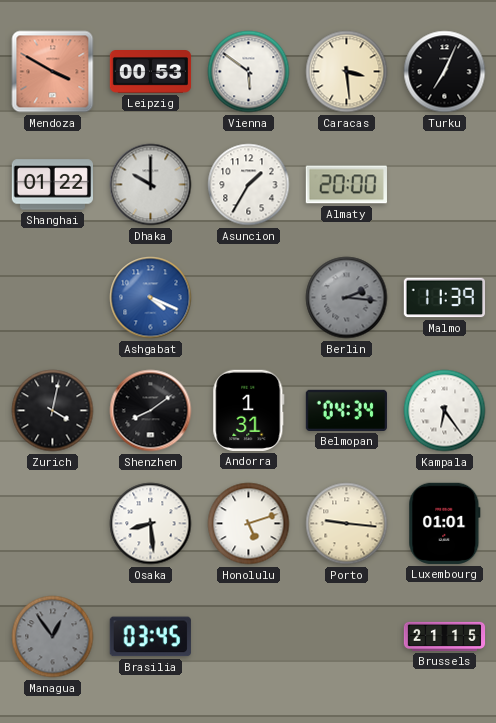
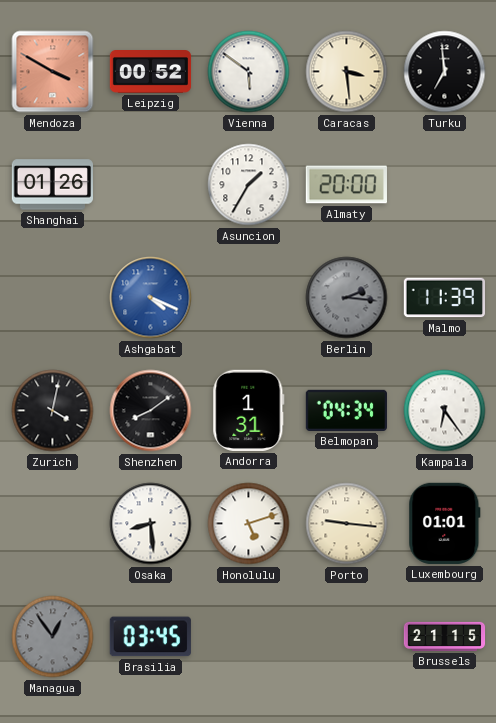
Leipzig: 00:53 -> 00:52 (151, 72)
Turku: 7:04 -> 6:59 (445, 72)
Shanghai: 01:22 -> 01:26 (52, 185)
Dhaka: 10:00 -> none (151, 185)
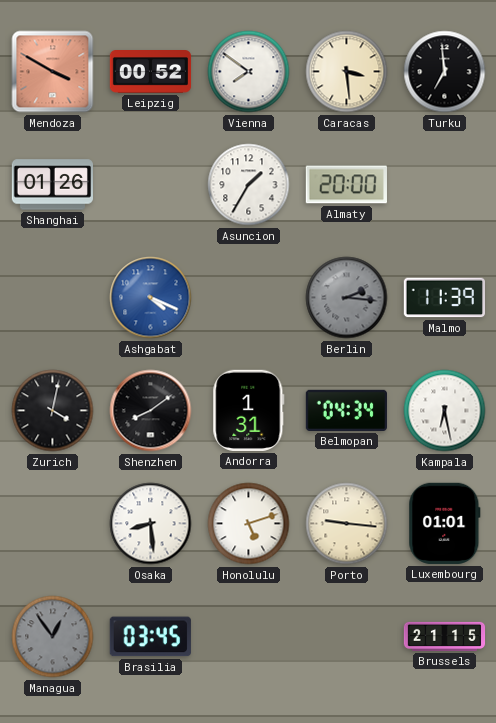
Vienna: 5:51 -> 7:51 (249, 72)
Kampala: 6:24 -> 6:28 (445, 411)
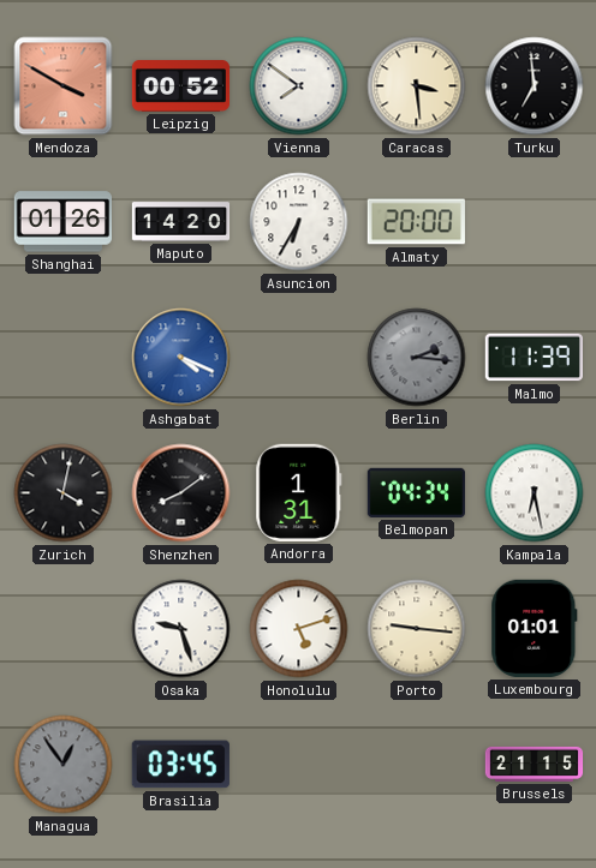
Maputo: none -> 14:20 (181, 222)
Asuncion: 1:35 -> 6:35 (299, 222)
Osaka: 8:29 -> 9:27 (181, 629)
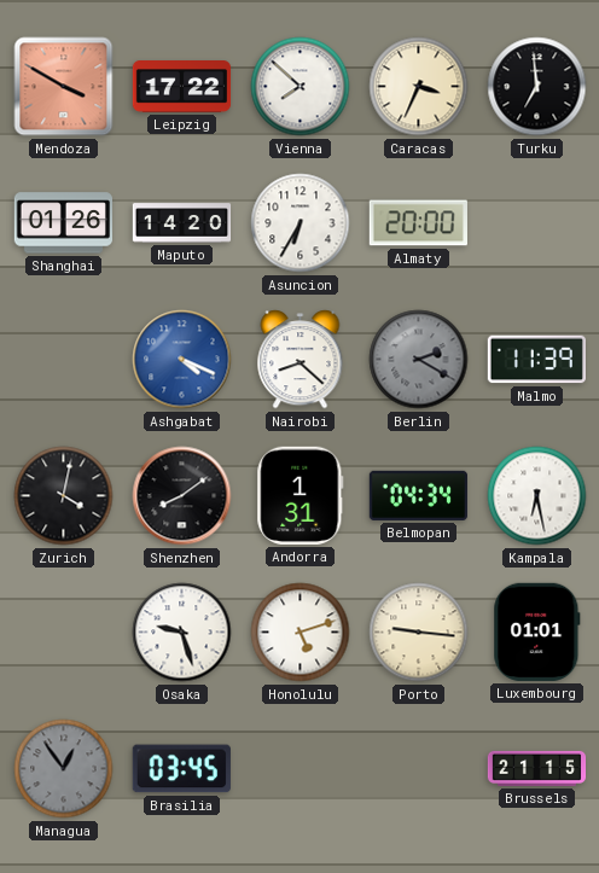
Leipzig: 00:52 -> 17:22 (182, 87)
Vienna: 7:51 -> 7:52 (301, 87)
Caracas: 3:29 -> 3:34 (419, 87)
Nairobi: none -> 8:22 (301, 360)
Berlin: 2:16 -> 2:20 (419, 360)
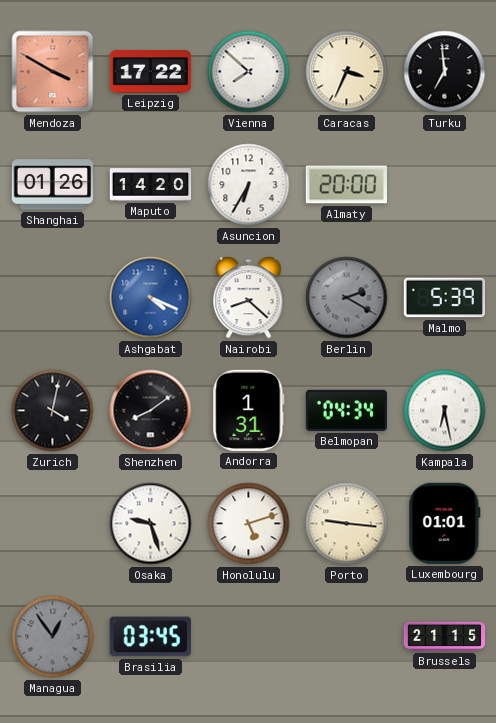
Malmo: 11:39 -> 5:39 (444, 298)
